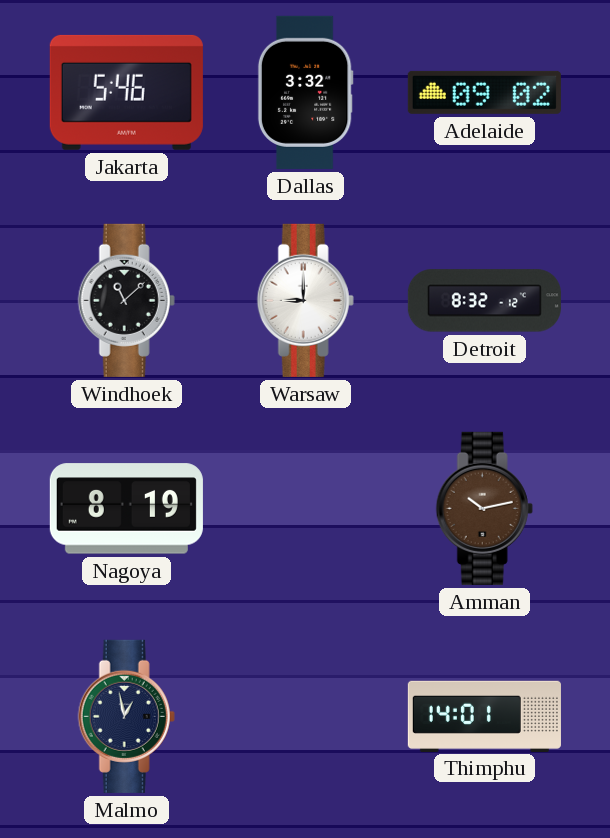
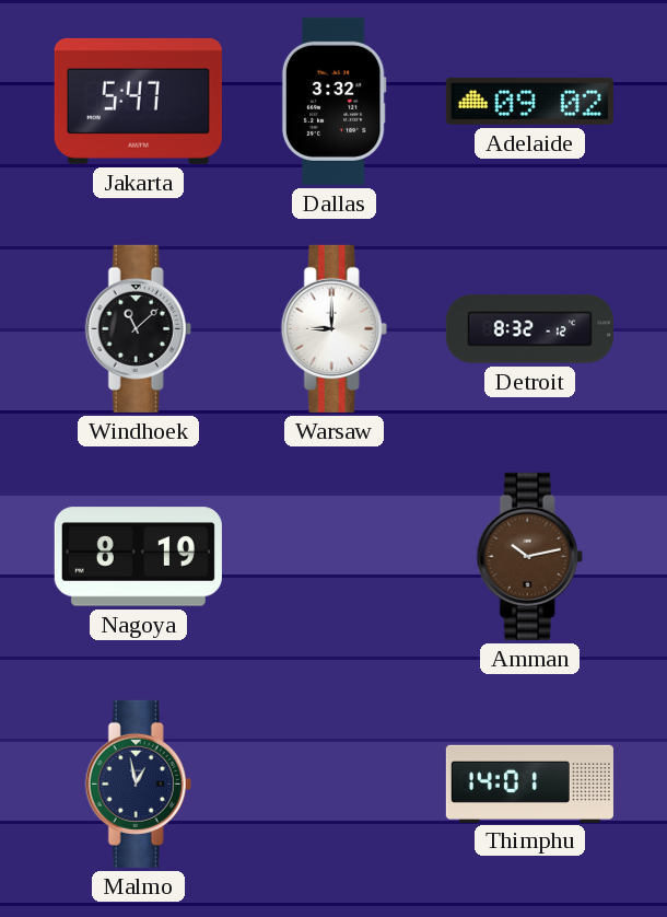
Jakarta: 5:46 -> 5:47 (138, 101)
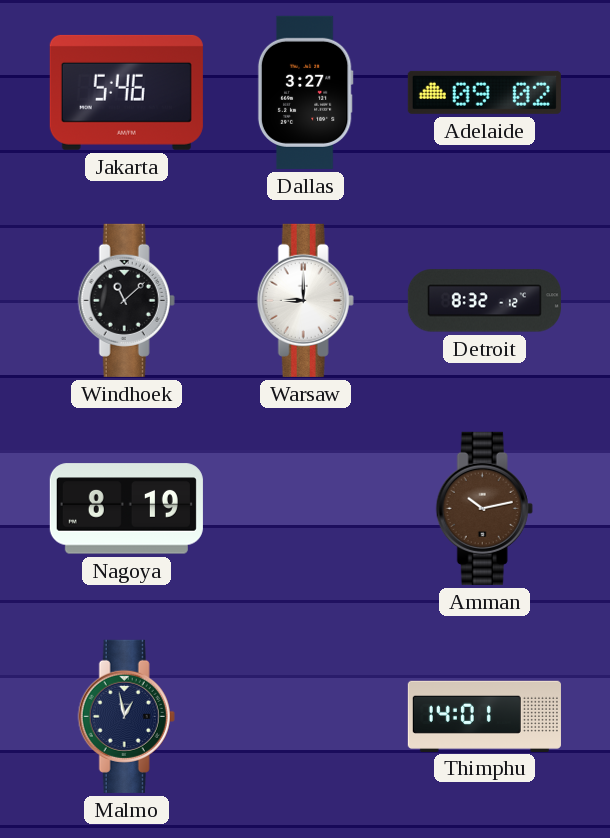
Jakarta: 5:47 -> 5:46 (126, 92)
Dallas: 3:32 -> 3:27 (305, 92)
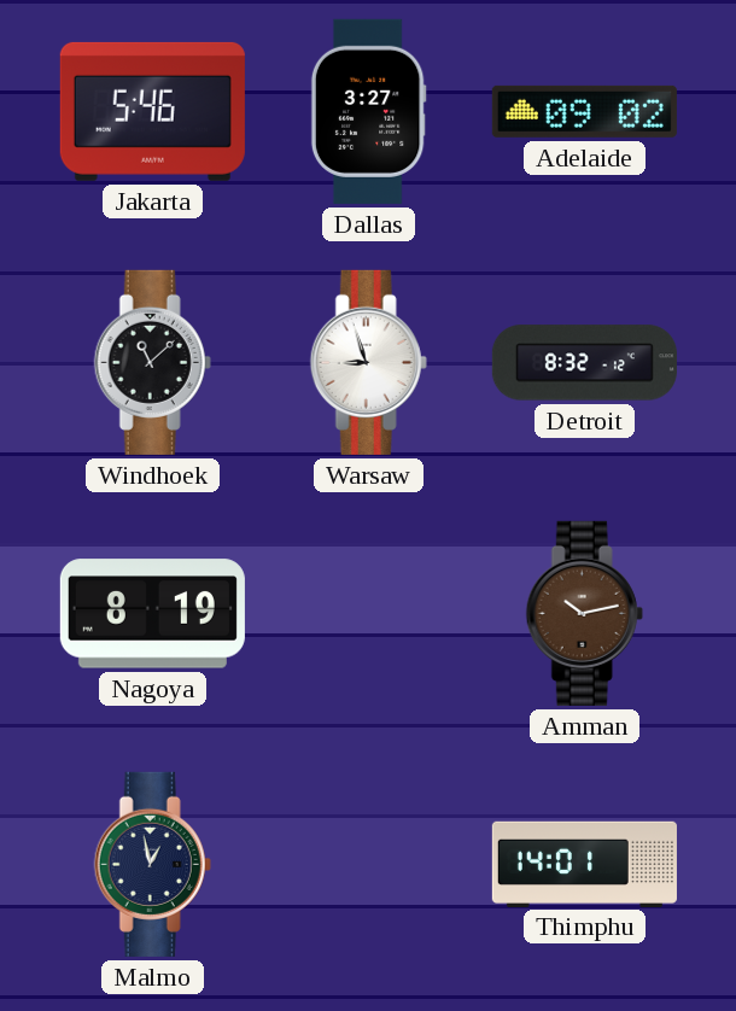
Warsaw: 9:00 -> 8:57 (368, 362)
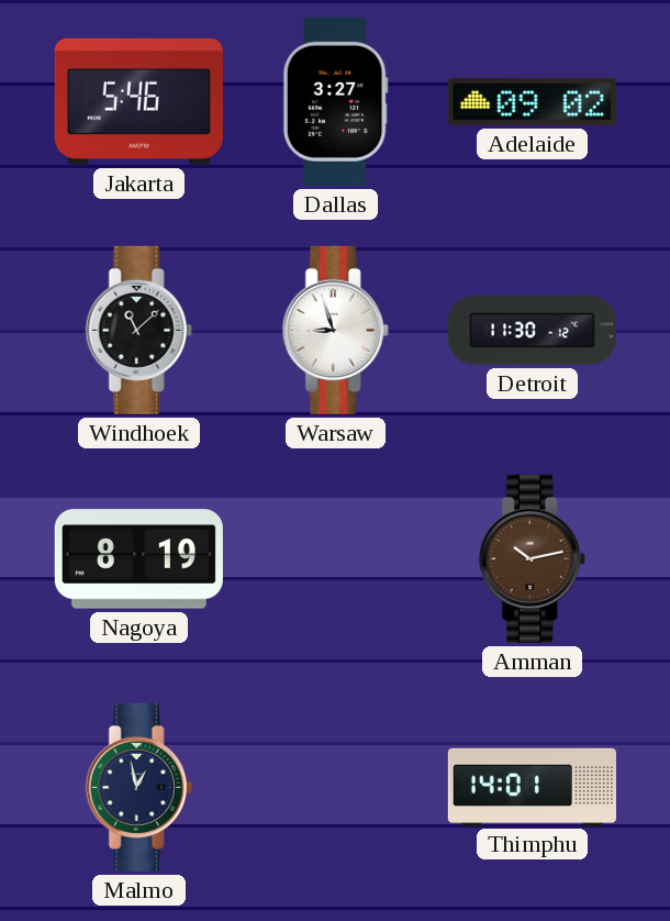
Detroit: 8:32 -> 11:30 (532, 331)
